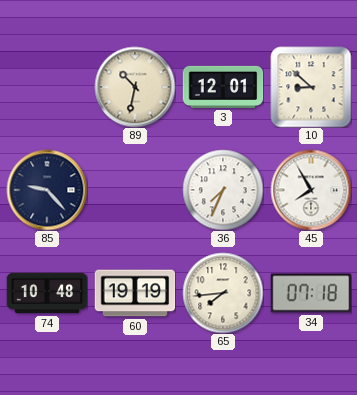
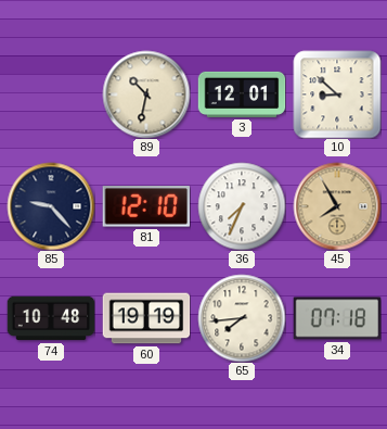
81: none -> 12:10 (145, 206)
45 dial: white -> champagne (337, 206)
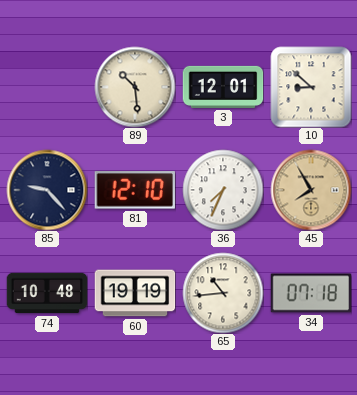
89: 10:32 -> 10:29 (135, 87)
65: 7:44 -> 10:44 (223, 293)
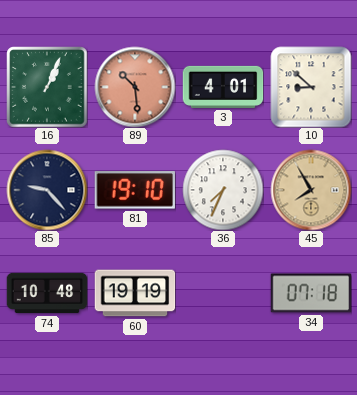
16: none -> 1:04 (47, 87)
89 dial: cream -> salmon (135, 87)
3: 12:01 -> 4:01 (223, 87)
81: 12:10 -> 19:10 (134, 190)
65: 10:44 -> none (223, 293)
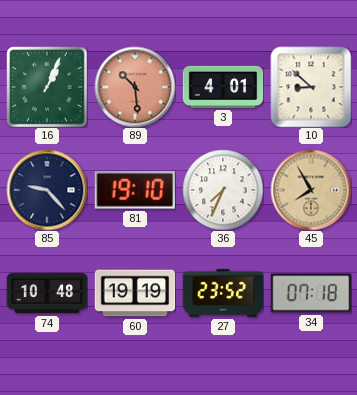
27: none -> 23:52 (223, 293)
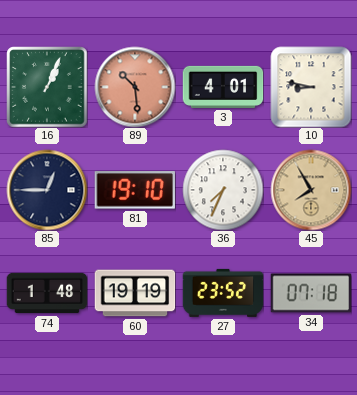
10: 8:52 -> 8:47 (311, 87)
85: 9:23 -> 12:45 (47, 190)
74: 10:48 -> 1:48 (47, 293)
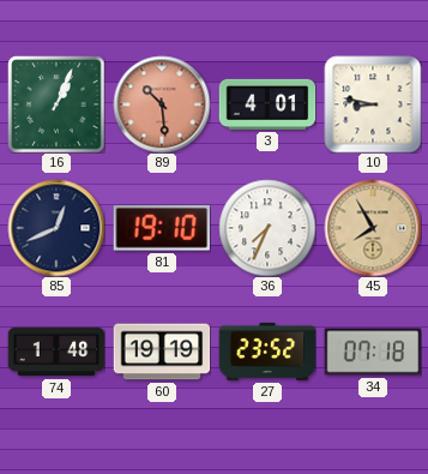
85: 12:45 -> 12:41 (56, 228)
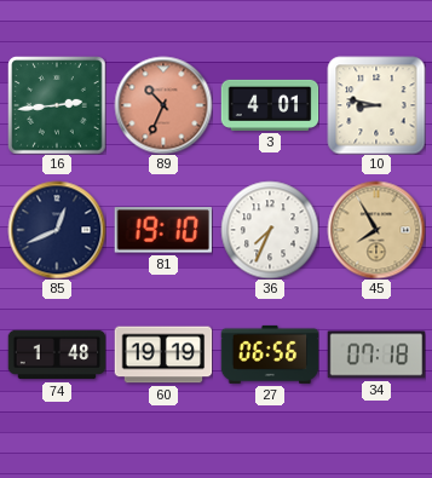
16: 1:04 -> 2:44 (57, 105)
89: 10:29 -> 10:34 (163, 105)
27: 23:52 -> 06:56 (270, 355)
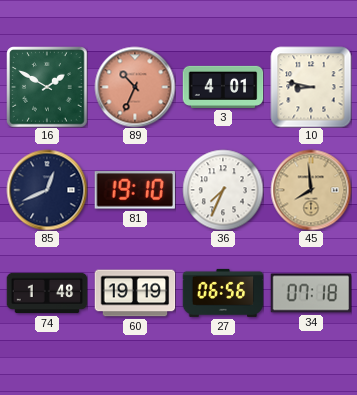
16: 2:44 -> 1:50 (47, 87)
45: 7:55 -> 7:59 (311, 190)
